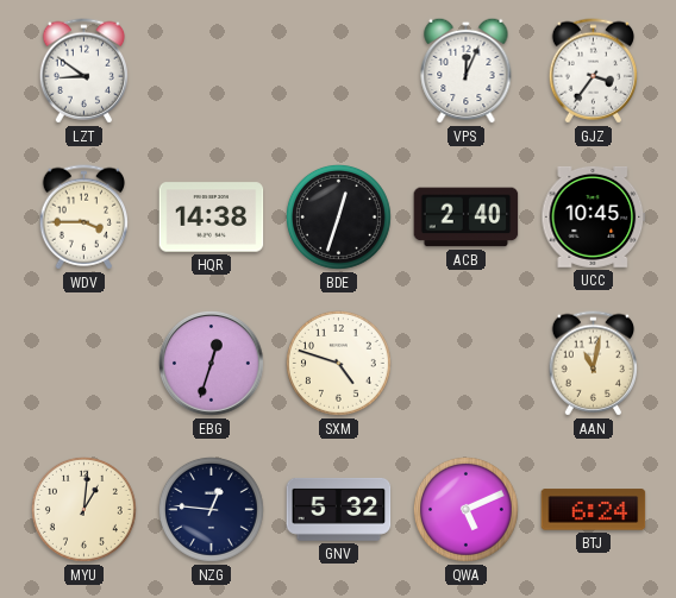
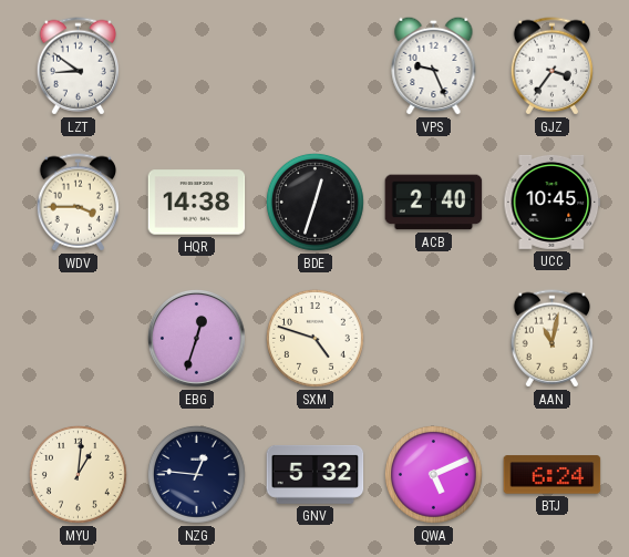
VPS: 12:04 -> 9:26 (434, 65)
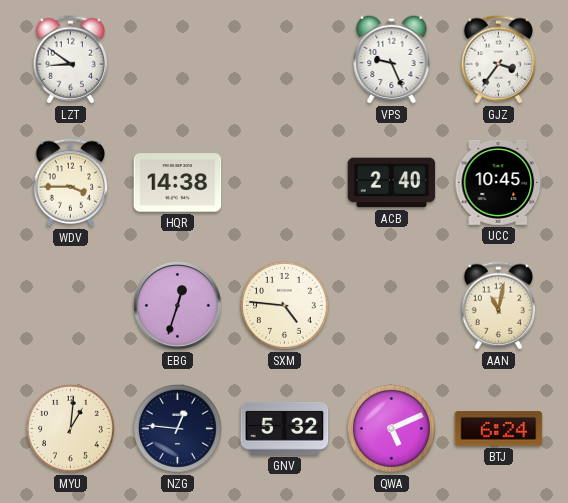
BDE: 12:33 -> none (314, 202)
SXM: 4:48 -> 4:46 (284, 305)
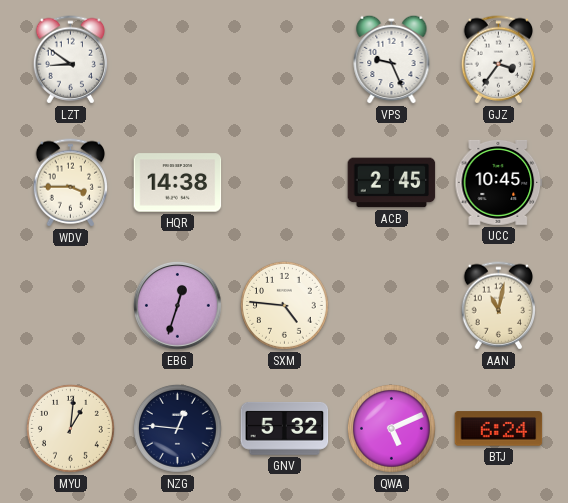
ACB: 2:40 -> 2:45 (392, 183)
